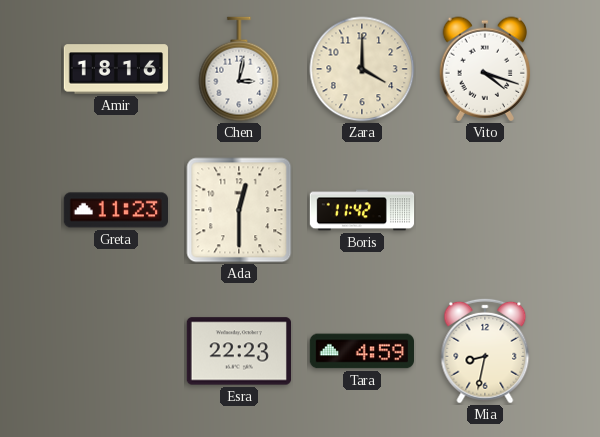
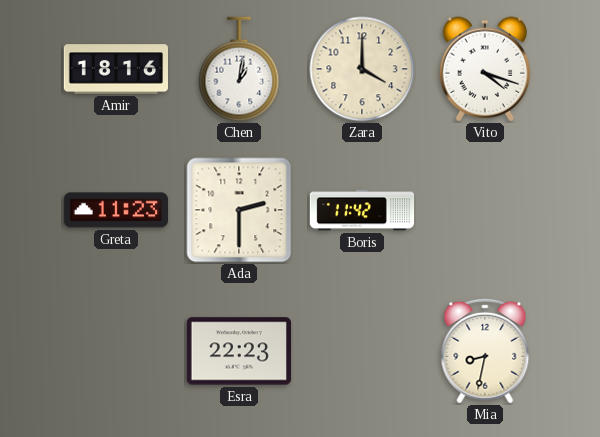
Chen: 3:02 -> 1:02 (239, 69)
Ada: 12:30 -> 2:30 (239, 210)
Tara: 4:59 -> none (361, 351)
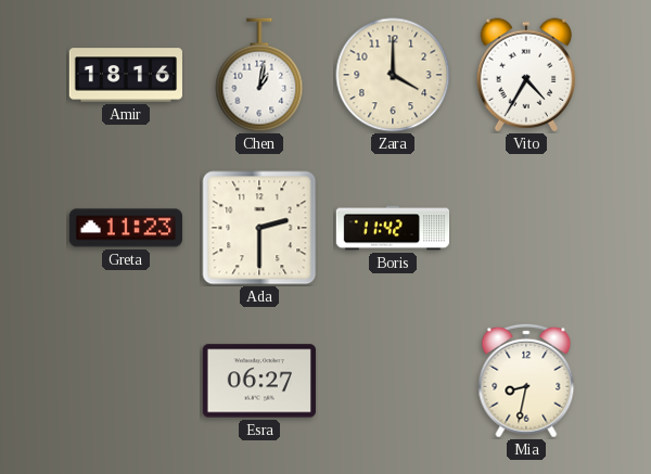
Vito: 4:18 -> 4:35 (526, 75)
Esra: 22:23 -> 06:27 (258, 381)
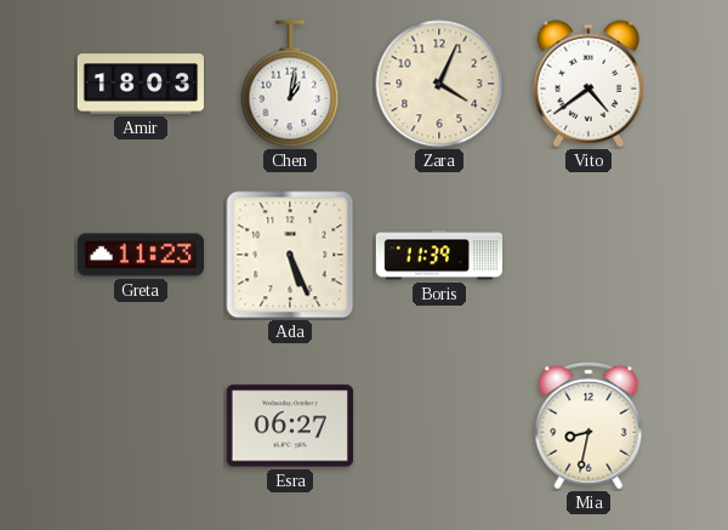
Amir: 18:16 -> 18:03 (140, 84)
Zara: 4:00 -> 4:04 (439, 84)
Vito: 4:35 -> 4:39 (588, 84)
Ada: 2:30 -> 5:26 (290, 255)
Boris: 11:42 -> 11:39 (439, 255)
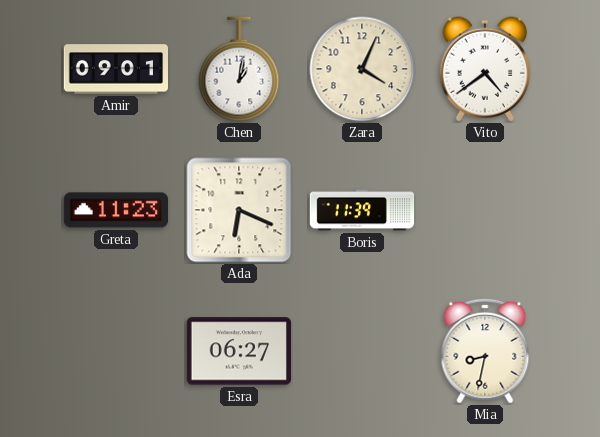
Amir: 18:03 -> 09:01 (115, 69)
Ada: 5:26 -> 6:19 (239, 210)
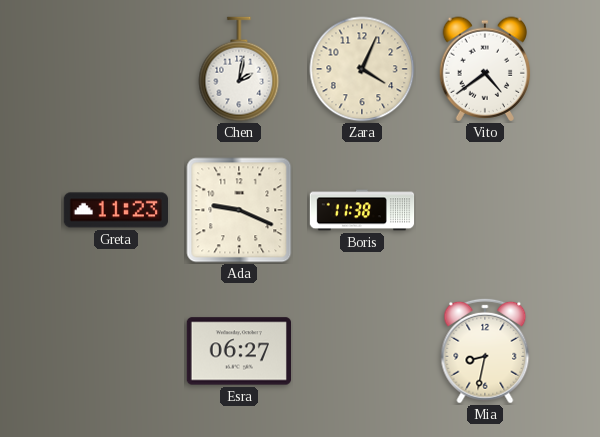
Amir: 09:01 -> none (115, 69)
Chen: 1:02 -> 2:02 (239, 69)
Ada: 6:19 -> 9:19 (239, 210)
Boris: 11:39 -> 11:38 (362, 210)
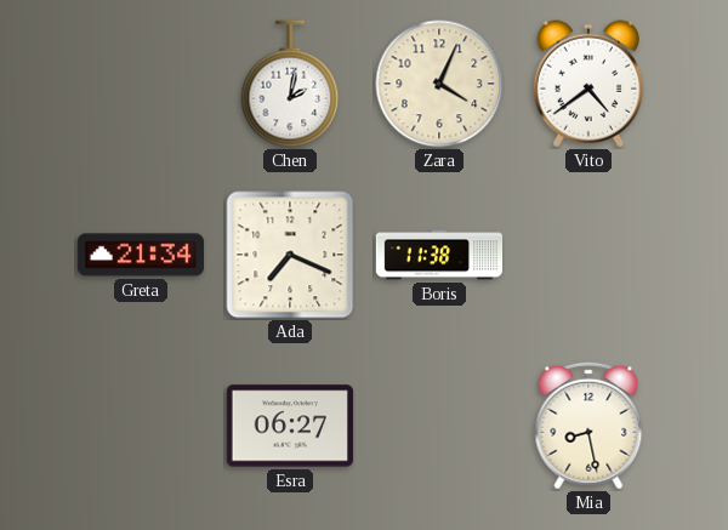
Greta: 11:23 -> 21:34 (140, 255)
Ada: 9:19 -> 7:19 (290, 255)
Mia: 8:32 -> 8:28 (588, 426)
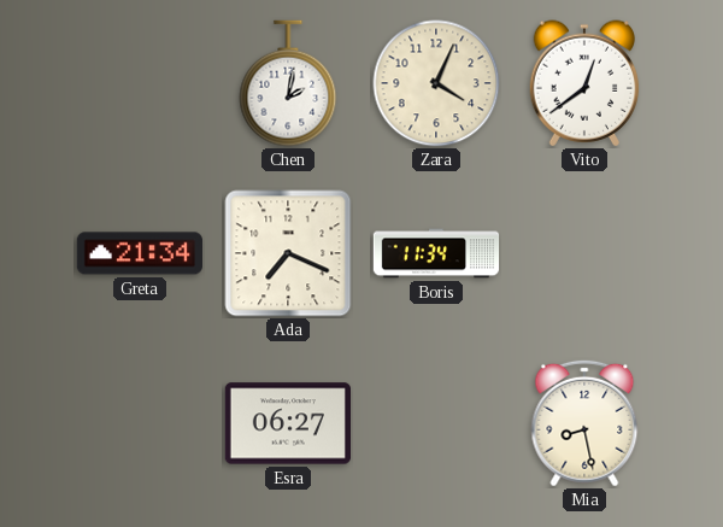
Vito: 4:39 -> 12:39 (584, 83)
Boris: 11:38 -> 11:34 (436, 253)
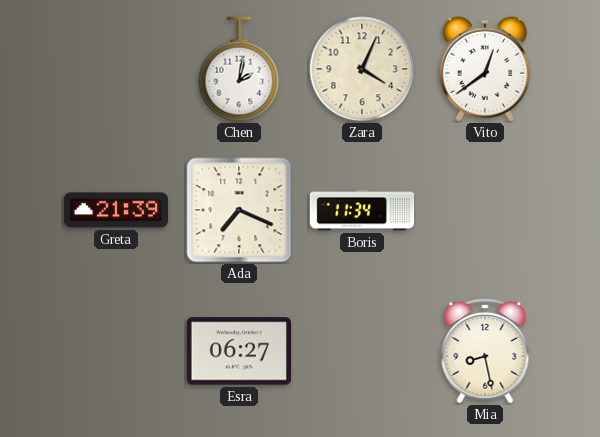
Greta: 21:34 -> 21:39 (115, 210)
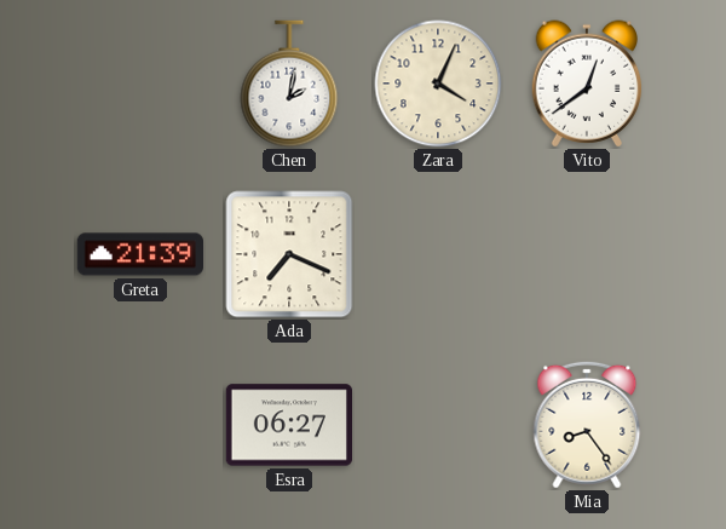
Boris: 11:34 -> none (362, 210)
Mia: 8:28 -> 8:24 (587, 425)
